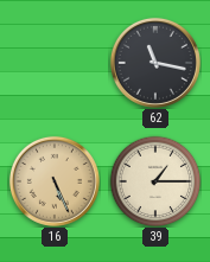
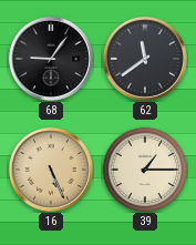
68: none -> 9:06 (51, 59)
62: 11:17 -> 11:39 (145, 59)
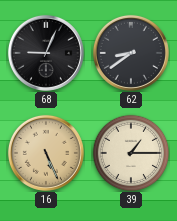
68: 9:06 -> 9:04 (46, 53)
62: 11:39 -> 8:39 (131, 53)
